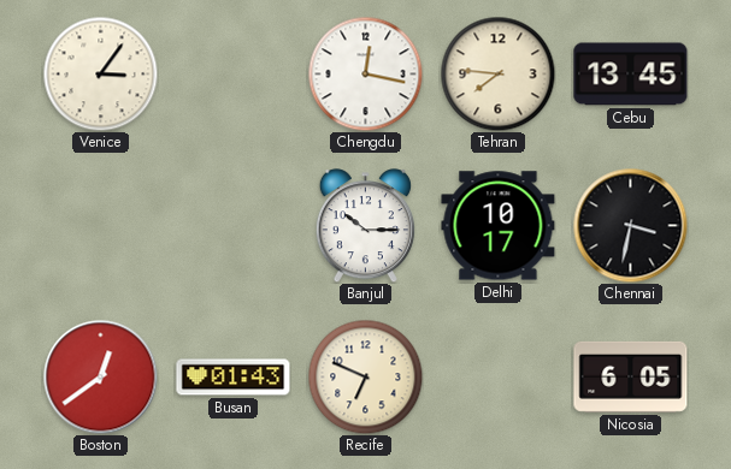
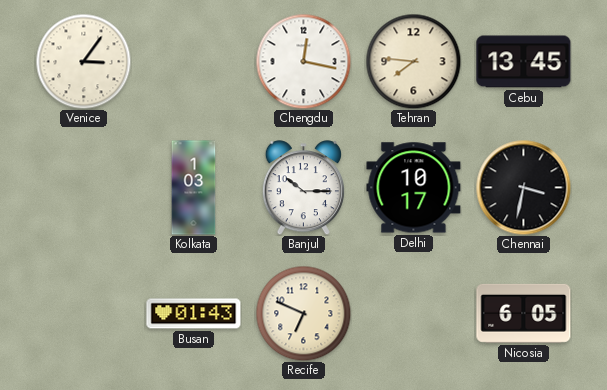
Kolkata: none -> 1:03 (194, 188)
Boston: 12:39 -> none (100, 376)
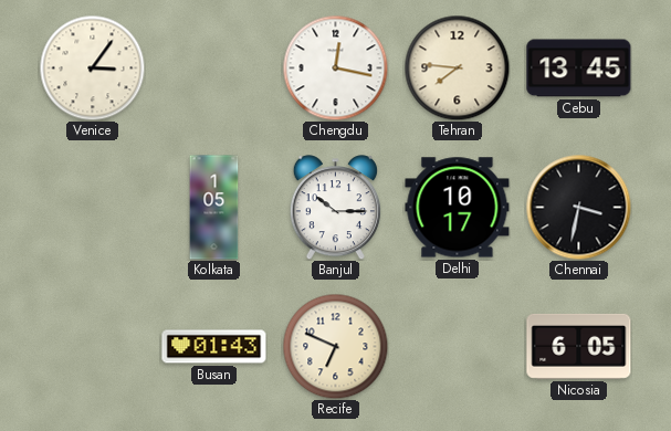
Kolkata: 1:03 -> 1:05 (214, 208)
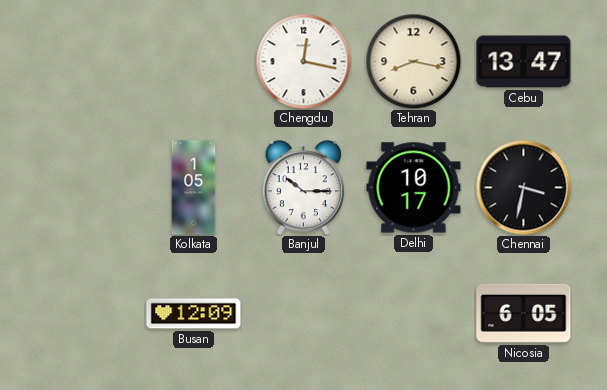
Venice: 3:06 -> none (92, 67)
Tehran: 7:46 -> 8:17 (413, 61)
Cebu: 13:45 -> 13:47 (524, 62)
Busan: 01:43 -> 12:09 (194, 314)
Recife: 6:49 -> none (335, 346)
